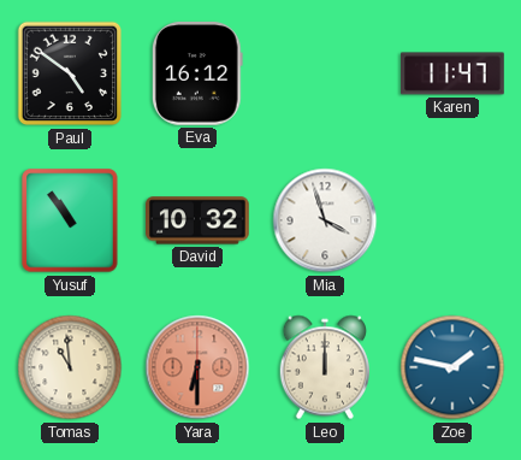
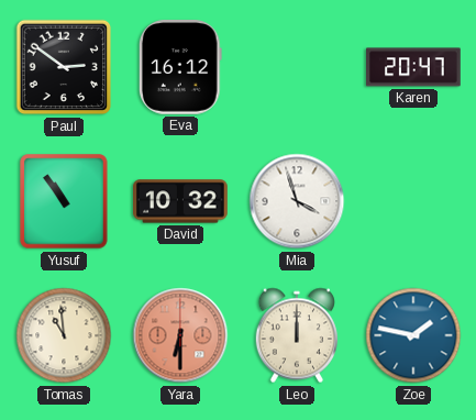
Paul: 4:51 -> 2:51 (64, 67)
Karen: 11:47 -> 20:47 (413, 67)
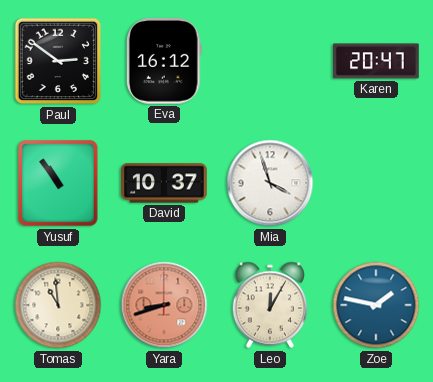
David: 10:32 -> 10:37 (164, 183)
Yara: 6:30 -> 8:42 (164, 305)
Leo: 12:00 -> 12:05 (269, 305)
